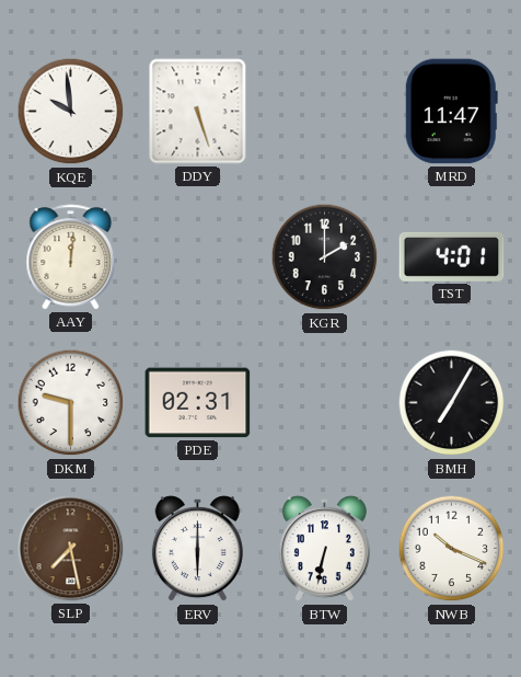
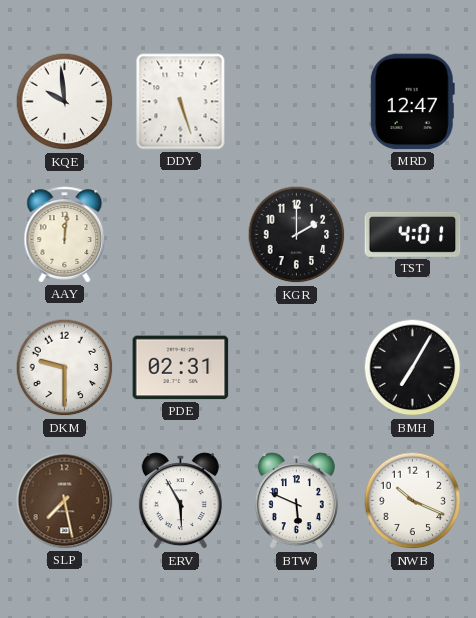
MRD: 11:47 -> 12:47 (412, 102)
ERV: 6:00 -> 5:55 (180, 501)
BTW: 6:32 -> 5:49 (296, 501)
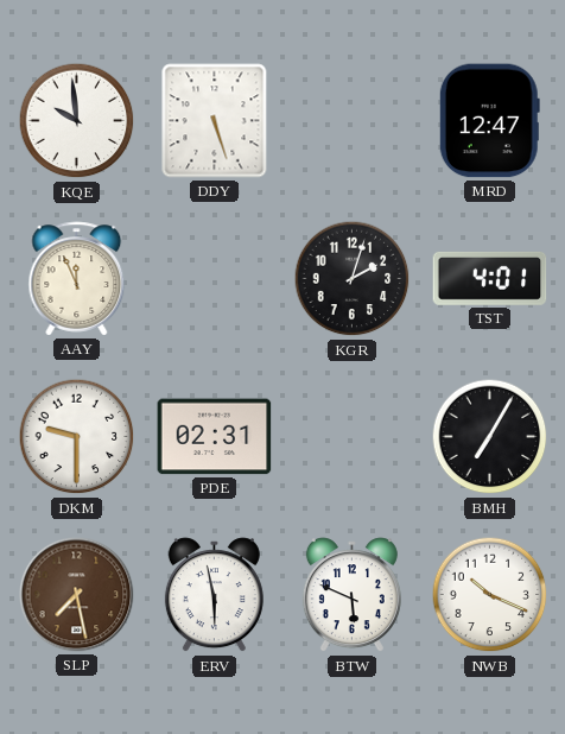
AAY: 12:01 -> 11:56 (77, 279)
KGR: 2:00 -> 2:03 (353, 279)
ERV: 5:55 -> 5:58 (214, 595)
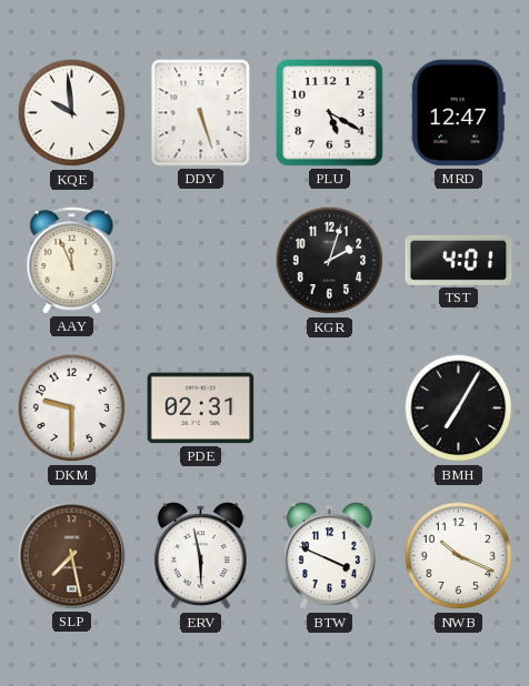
PLU: none -> 5:20 (330, 113)
BTW: 5:49 -> 3:49 (329, 556)
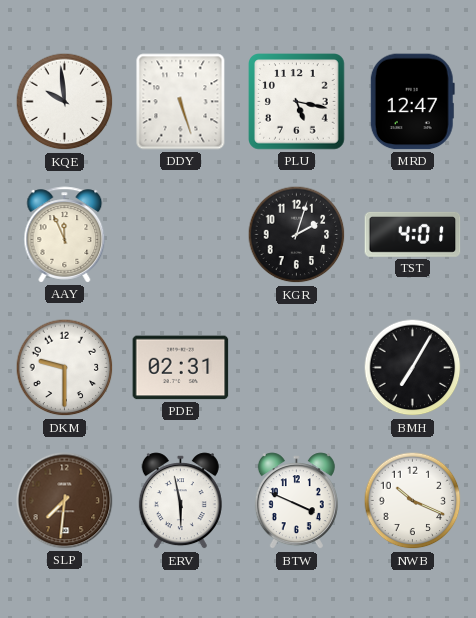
PLU: 5:20 -> 5:17 (297, 102)
SLP: 7:28 -> 7:31 (65, 501)
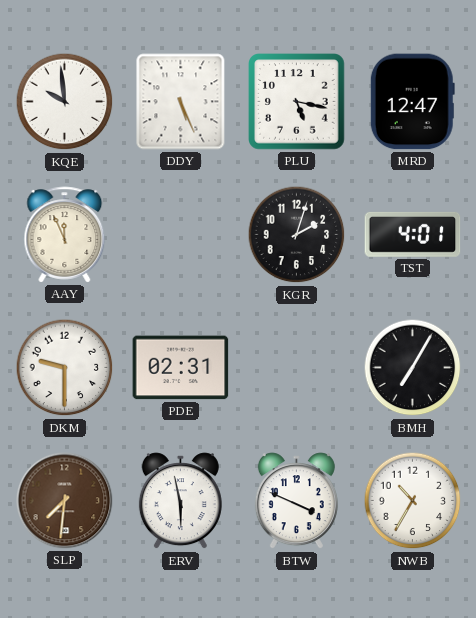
DDY: 5:27 -> 5:26 (181, 102)
NWB: 10:19 -> 10:35 (413, 501)
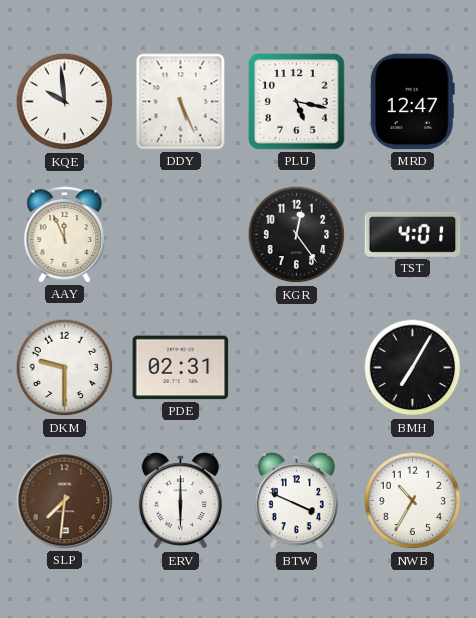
KGR: 2:03 -> 12:24 (297, 235)
ERV: 5:58 -> 6:00 (180, 501)
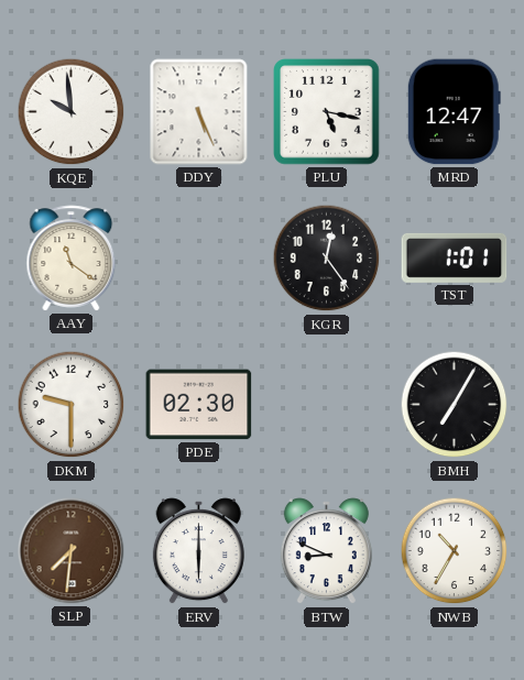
AAY: 11:56 -> 11:21 (72, 259)
TST: 4:01 -> 1:01 (455, 257)
PDE: 02:31 -> 02:30 (199, 405)
BTW: 3:49 -> 8:49 (326, 551)
